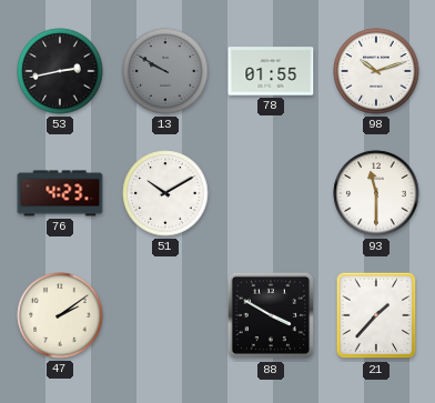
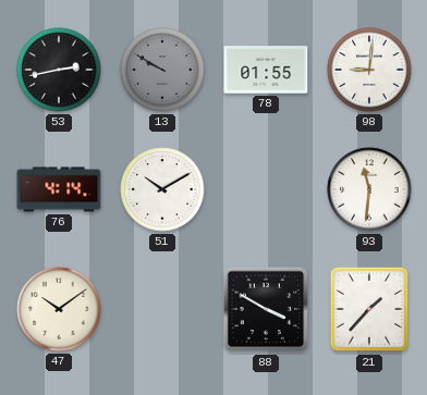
98: 10:12 -> 9:01 (369, 70)
76: 4:23 -> 4:14 (59, 189)
93: 11:30 -> 11:31 (369, 189)
47: 2:09 -> 10:09 (59, 309)
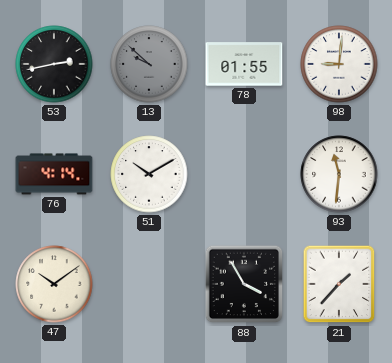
13: 9:50 -> 9:52 (149, 64)
88: 3:50 -> 3:55 (244, 284)
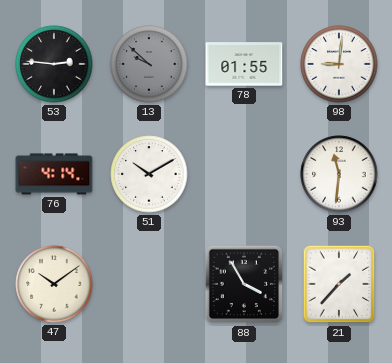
53: 2:43 -> 2:46 (54, 64)
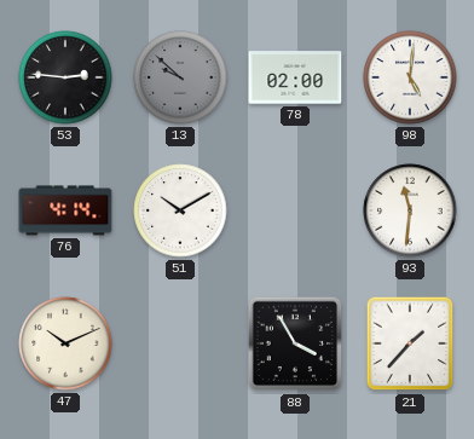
78: 01:55 -> 02:00 (295, 77)
98: 9:01 -> 5:01 (410, 77)
47: 10:09 -> 10:11 (65, 343)
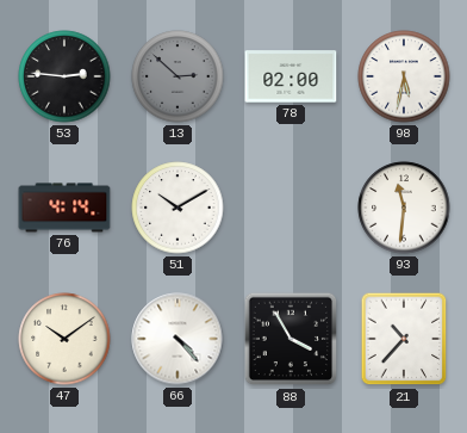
13: 9:52 -> 2:52 (178, 76)
98: 5:01 -> 5:32 (404, 76)
47: 10:11 -> 10:09 (64, 339)
66: none -> 4:23 (178, 339)
21: 1:37 -> 10:37 (404, 339)
